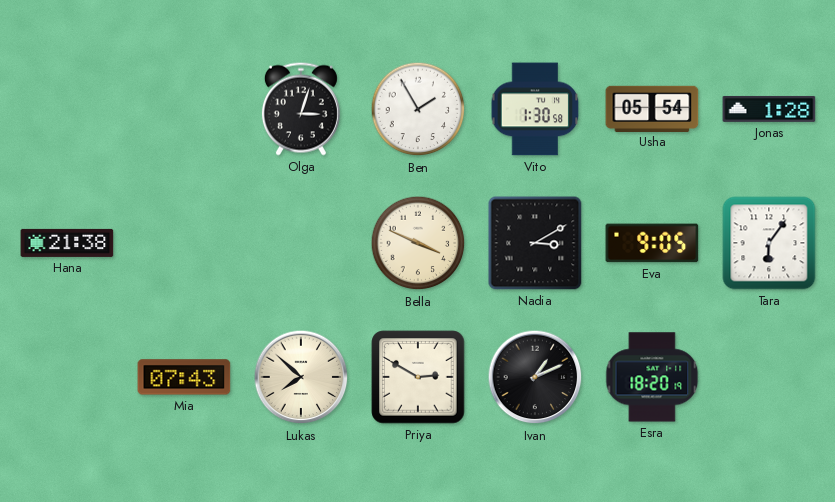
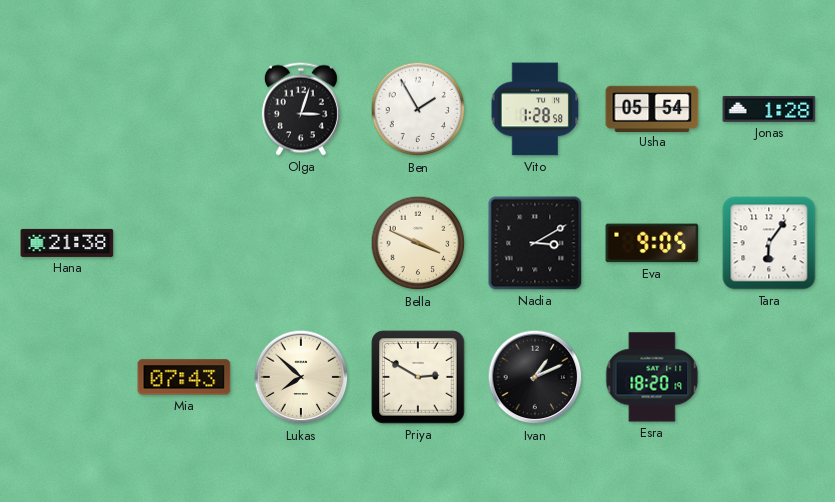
Vito: 1:30 -> 1:28 (535, 109)
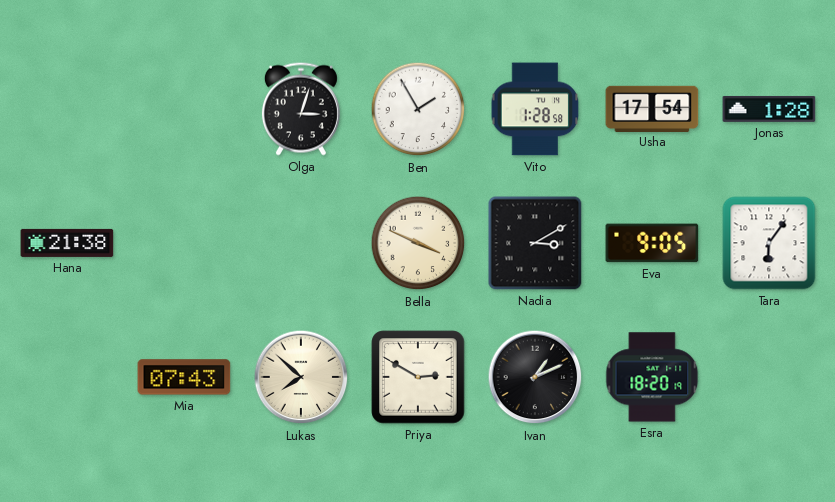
Usha: 05:54 -> 17:54 (652, 108)
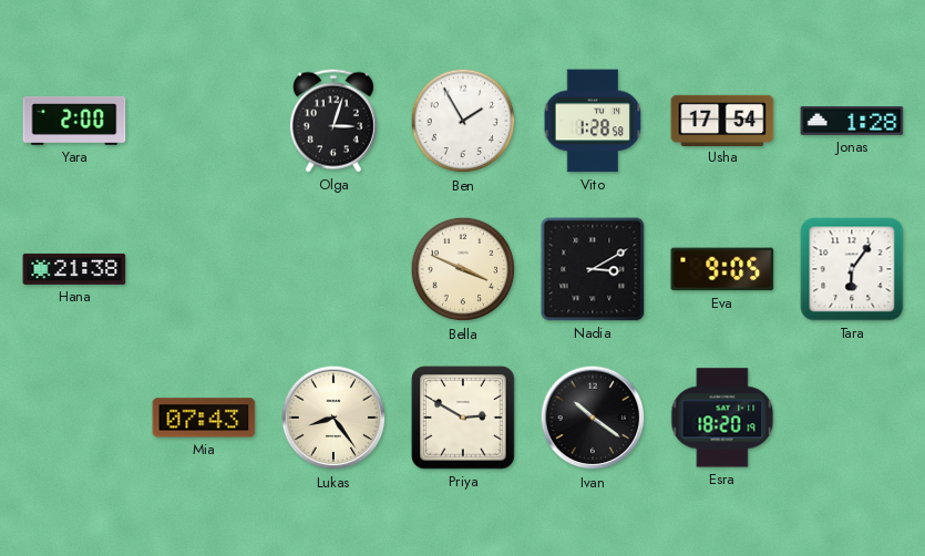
Yara: none -> 2:00 (74, 121)
Lukas: 7:52 -> 8:24 (333, 418)
Ivan: 1:11 -> 10:21 (593, 418)
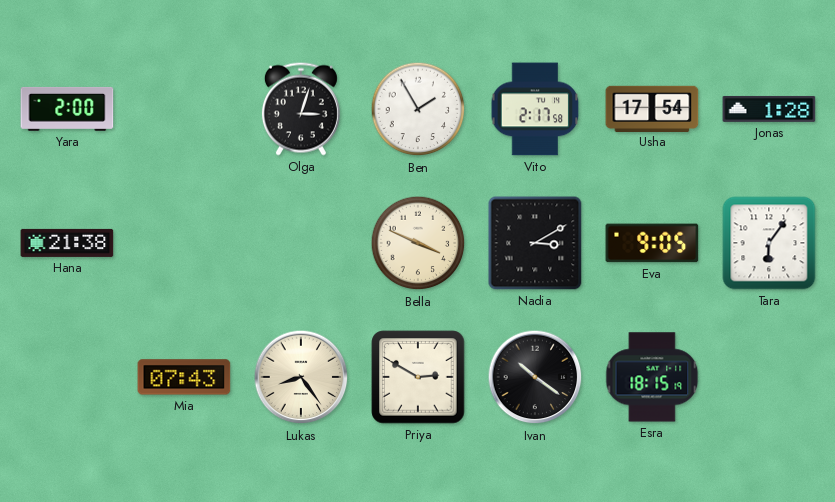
Vito: 1:28 -> 2:17 (535, 109)
Esra: 18:20 -> 18:15 (652, 377)
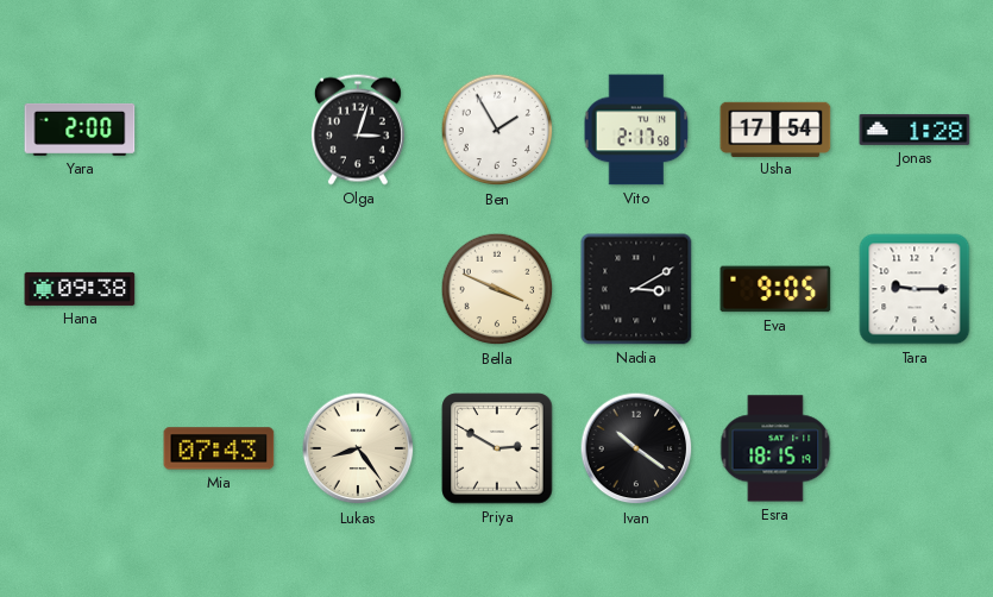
Hana: 21:38 -> 09:38 (80, 289)
Tara: 6:06 -> 9:15 (915, 289)
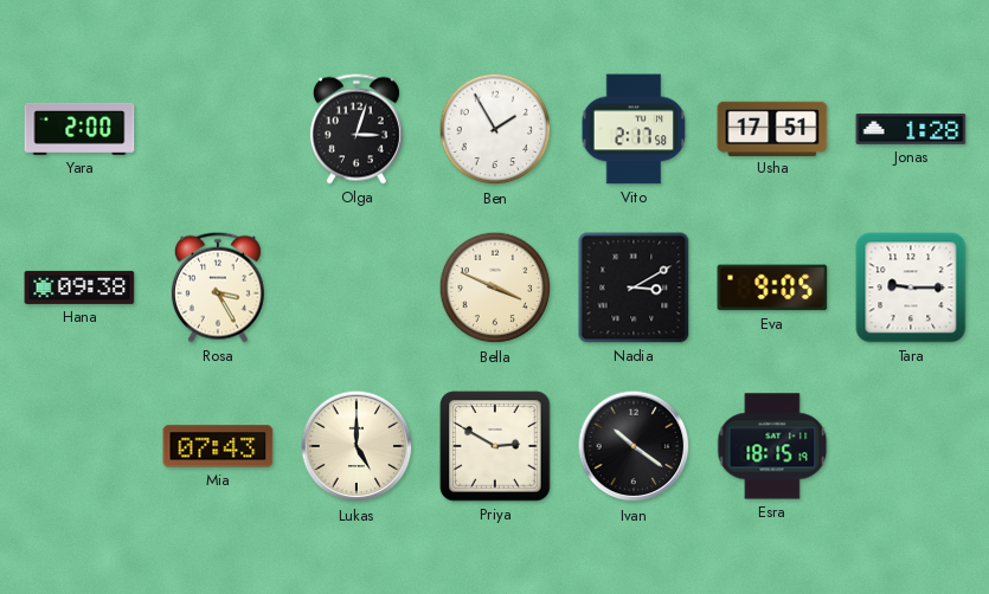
Usha: 17:54 -> 17:51 (772, 128)
Rosa: none -> 3:25 (218, 288)
Lukas: 8:24 -> 5:00 (357, 446)
